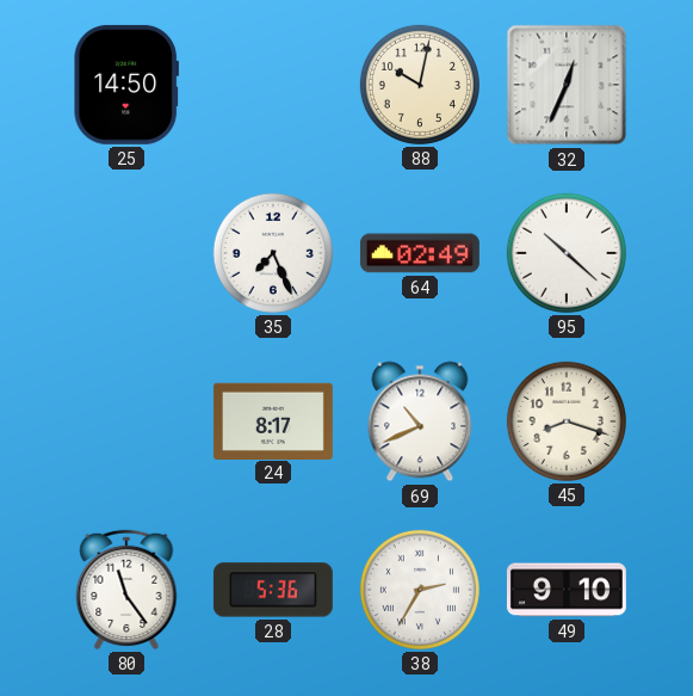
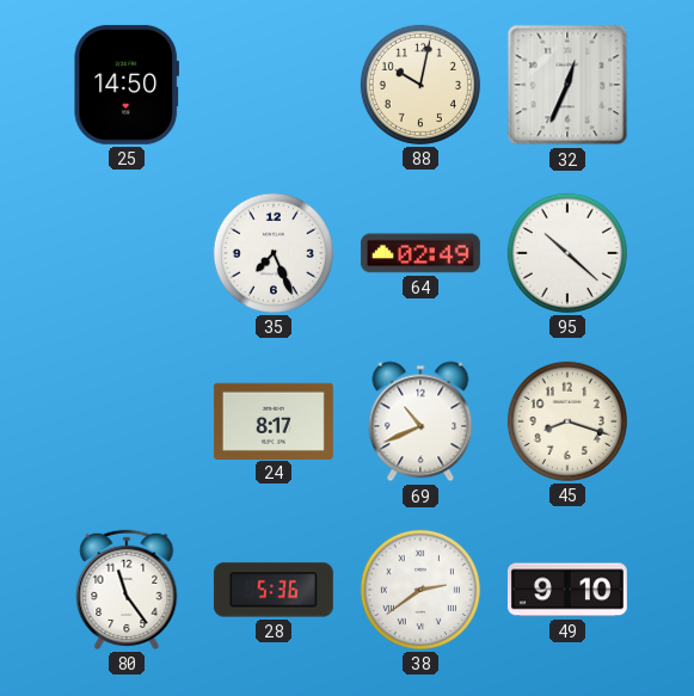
38: 2:35 -> 2:39 (420, 590)
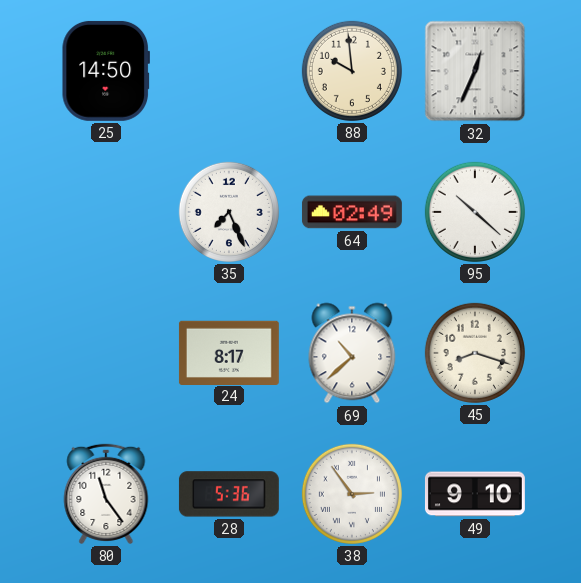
88: 10:02 -> 9:59 (352, 71)
69: 10:41 -> 10:38 (352, 353)
38: 2:39 -> 2:54 (352, 494)
